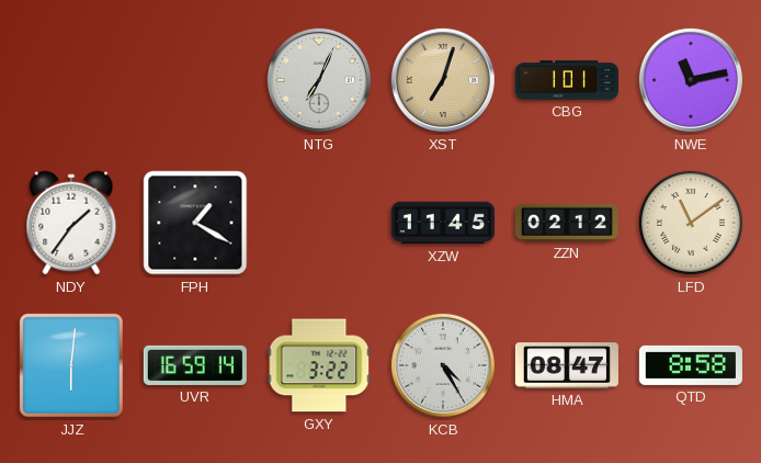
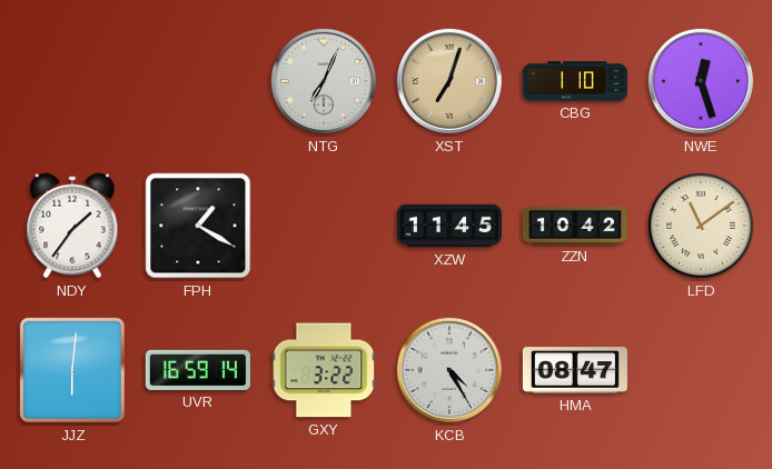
CBG: 1:01 -> 1:10 (575, 81)
NWE: 11:13 -> 12:27 (701, 81)
ZZN: 02:12 -> 10:42 (575, 226)
QTD: 8:58 -> none (691, 365)
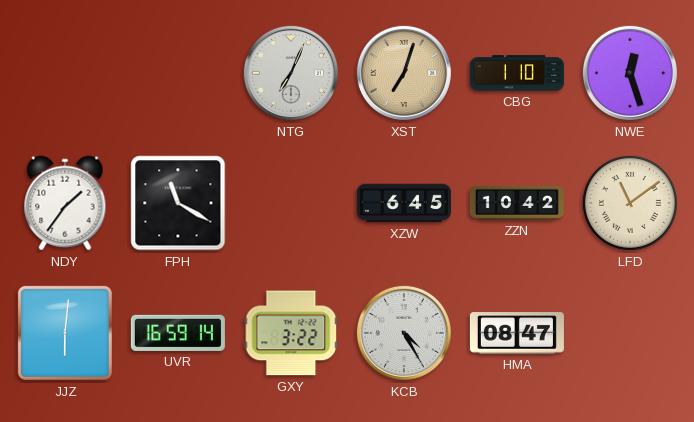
FPH: 1:20 -> 11:20 (178, 203)
XZW: 11:45 -> 6:45 (404, 203)
